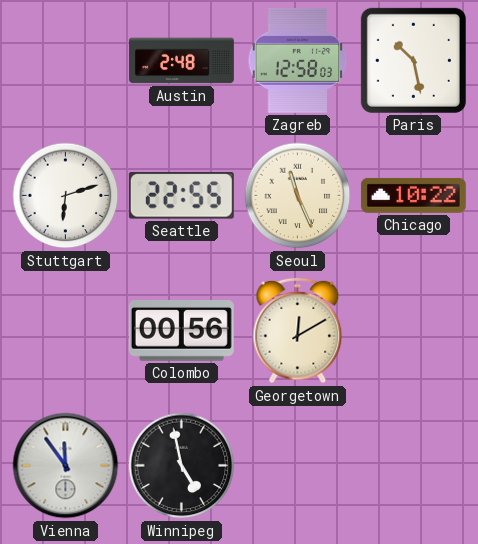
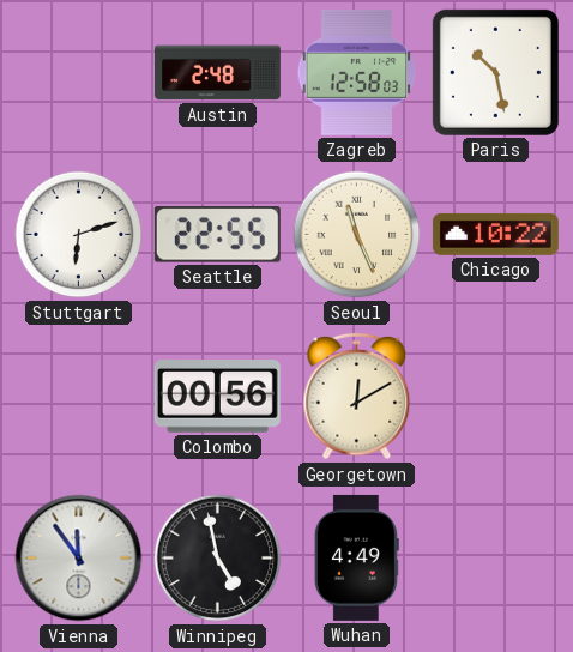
Wuhan: none -> 4:49 (356, 557)
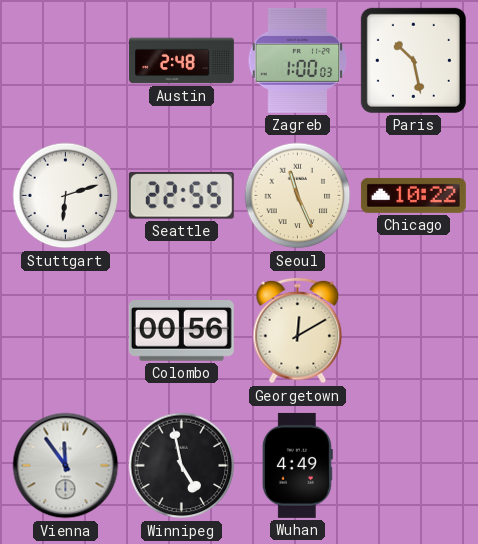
Zagreb: 12:58 -> 1:00 (298, 60)
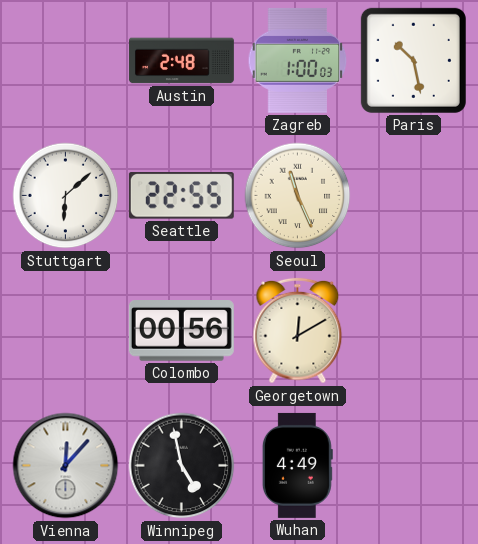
Stuttgart: 6:12 -> 6:08 (66, 196)
Chicago: 10:22 -> none (413, 195)
Vienna: 11:54 -> 12:07 (66, 466)
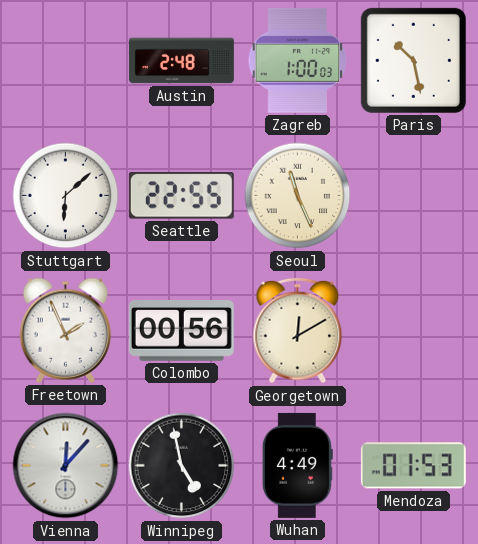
Freetown: none -> 1:56 (65, 330)
Mendoza: none -> 01:53 (413, 466)
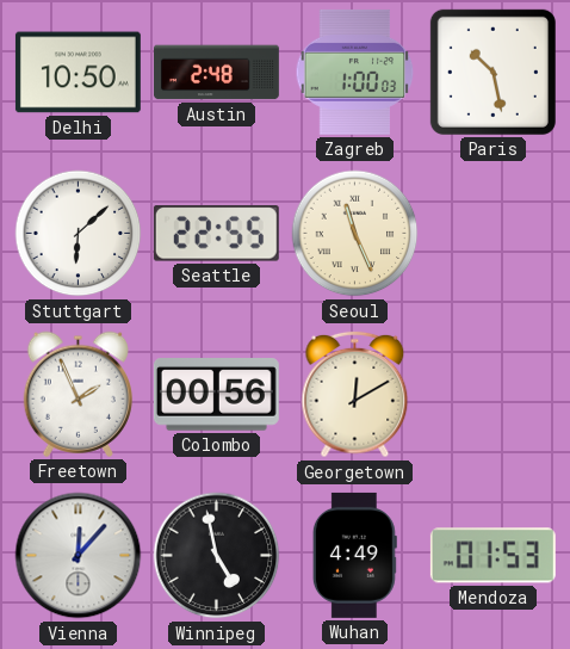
Delhi: none -> 10:50 (78, 73)
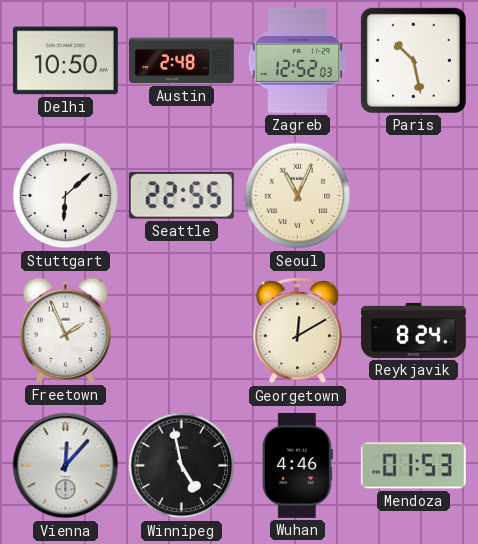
Zagreb: 1:00 -> 12:52 (298, 60)
Seoul: 11:26 -> 11:04 (298, 196)
Colombo: 00:56 -> none (216, 395)
Reykjavik: none -> 8:24 (413, 330)
Wuhan: 4:49 -> 4:46 (297, 465)
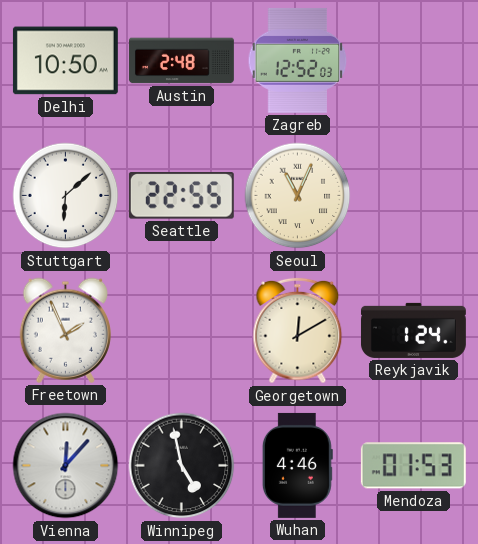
Paris: 10:28 -> none (413, 60)
Reykjavik: 8:24 -> 1:24 (413, 330)
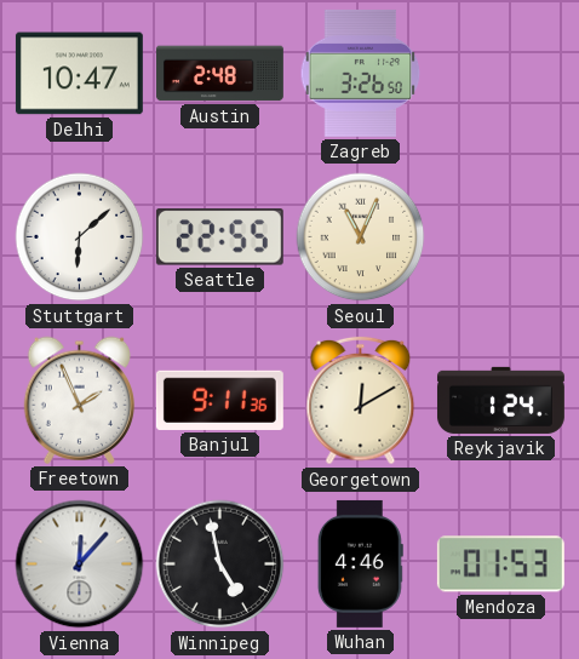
Delhi: 10:50 -> 10:47 (79, 74)
Zagreb: 12:52 -> 3:26 (361, 73)
Banjul: none -> 9:11 (219, 400)
